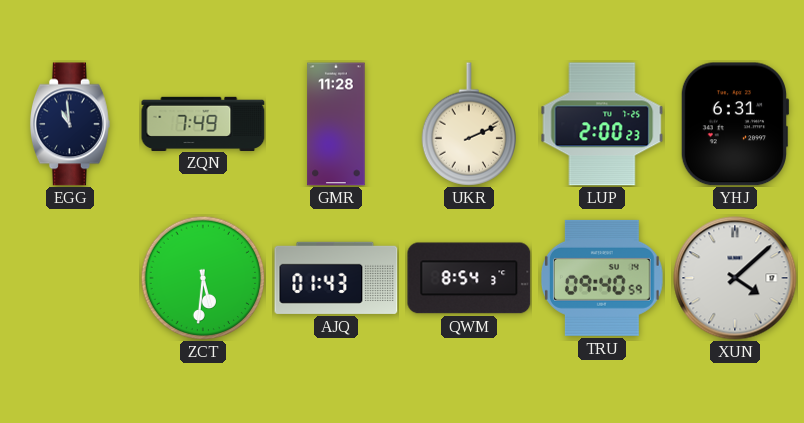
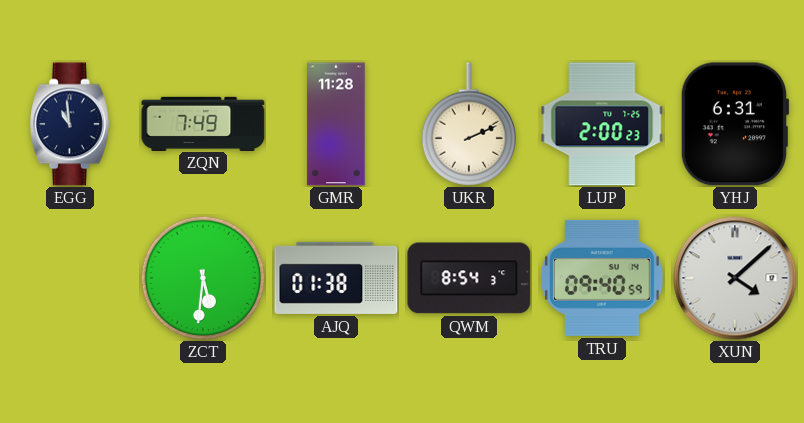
AJQ: 01:43 -> 01:38 (336, 278)
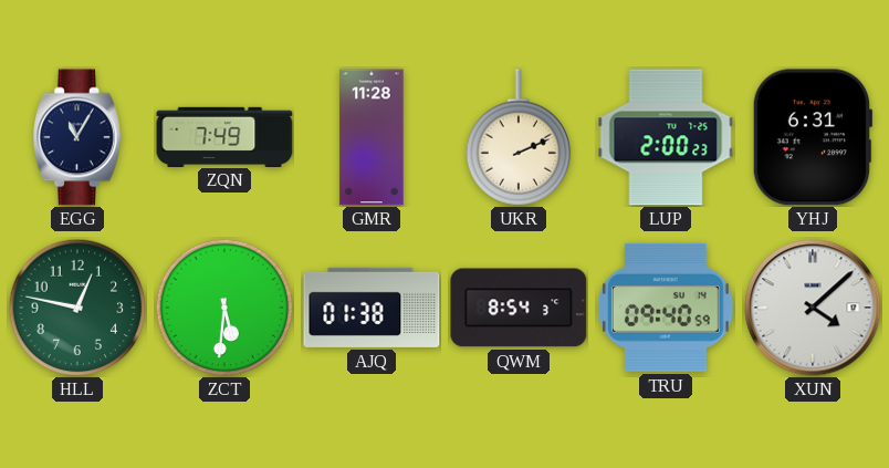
EGG: 10:59 -> 11:05 (77, 137)
HLL: none -> 12:47 (77, 308)
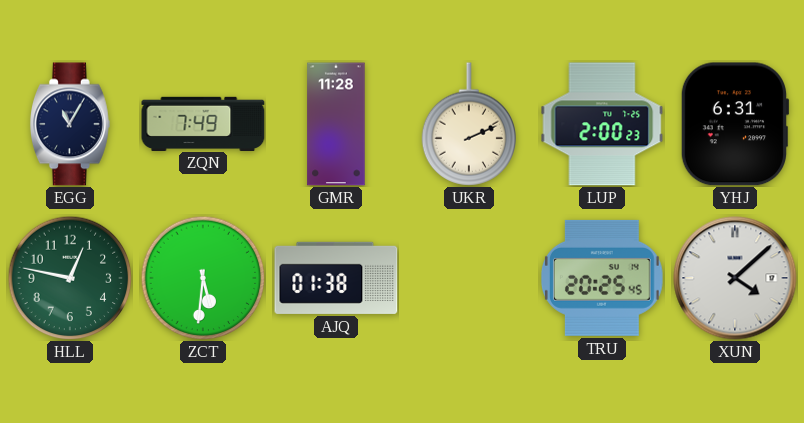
QWM: 8:54 -> none (519, 308)
TRU: 09:40 -> 20:25 (602, 278)
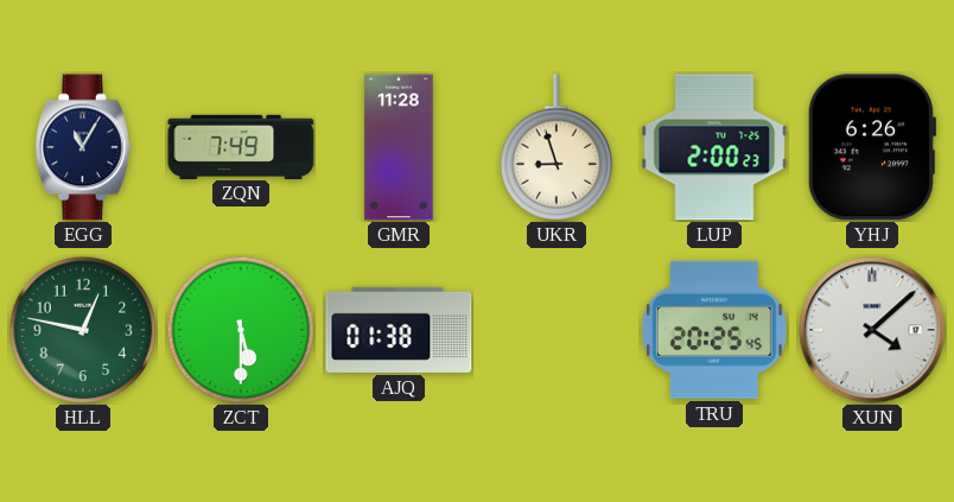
UKR: 2:11 -> 8:57 (555, 147)
YHJ: 6:31 -> 6:26 (872, 147)
ZCT: 5:31 -> 5:30 (241, 330)
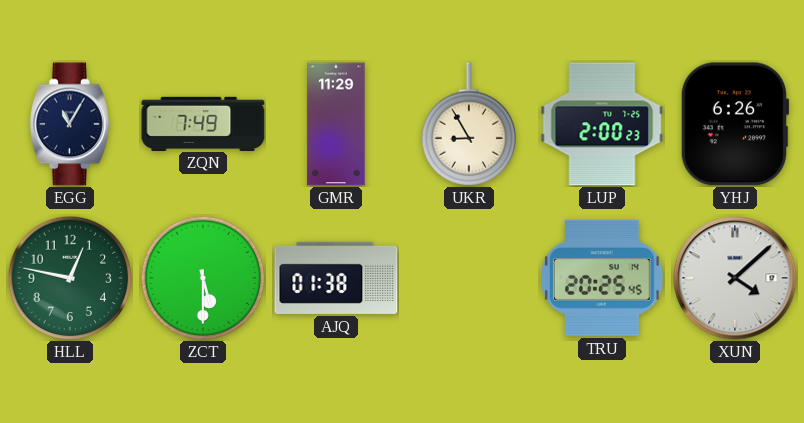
GMR: 11:28 -> 11:29 (336, 124)
UKR: 8:57 -> 8:55 (468, 124)
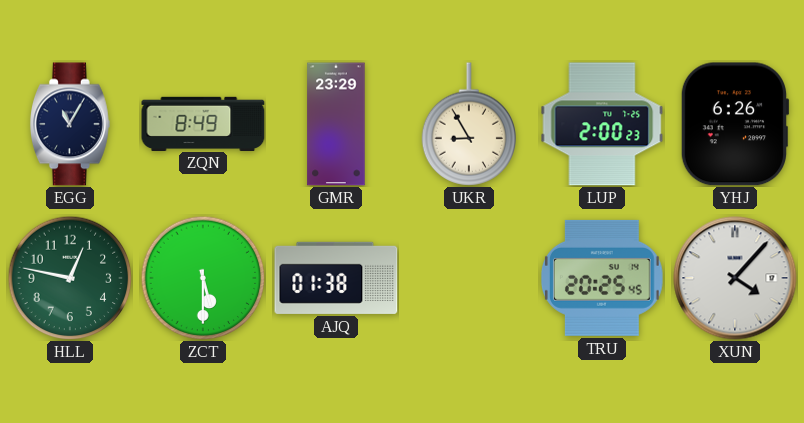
ZQN: 7:49 -> 8:49 (203, 123)
GMR: 11:29 -> 23:29 (336, 124)
XUN: 4:08 -> 4:07 (735, 278)
